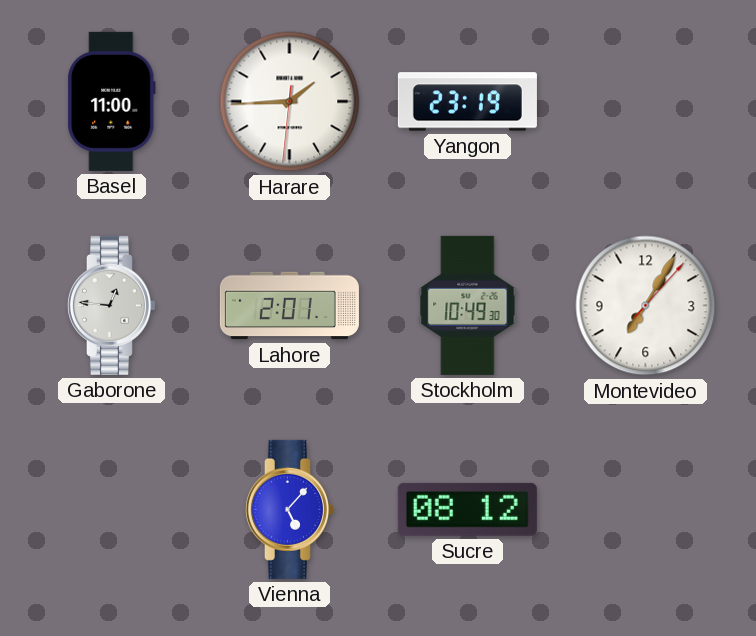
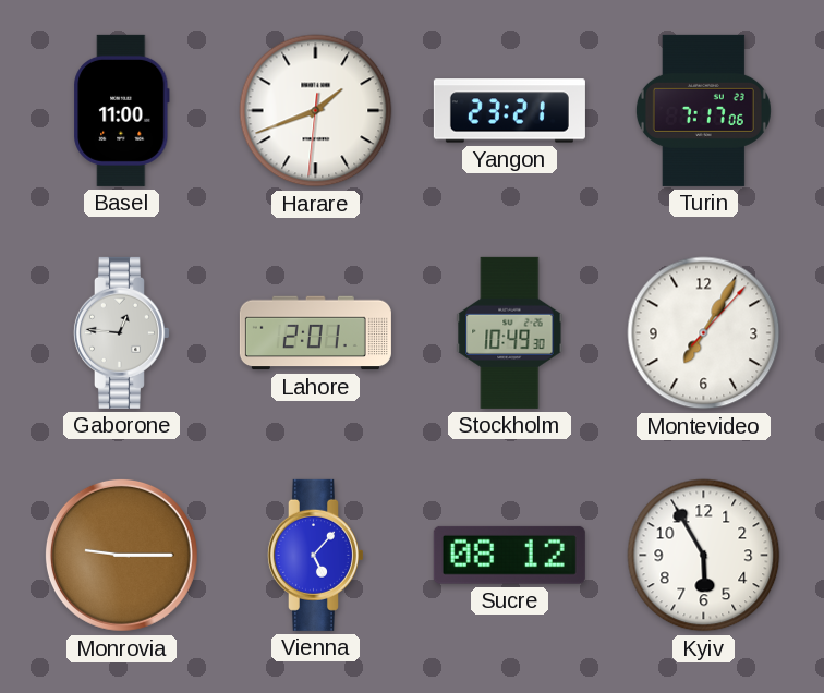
Harare: 1:44 -> 1:41 (316, 111)
Yangon: 23:19 -> 23:21 (509, 111)
Turin: none -> 7:17 (703, 110)
Monrovia: none -> 9:15 (121, 555)
Kyiv: none -> 5:55 (704, 556)
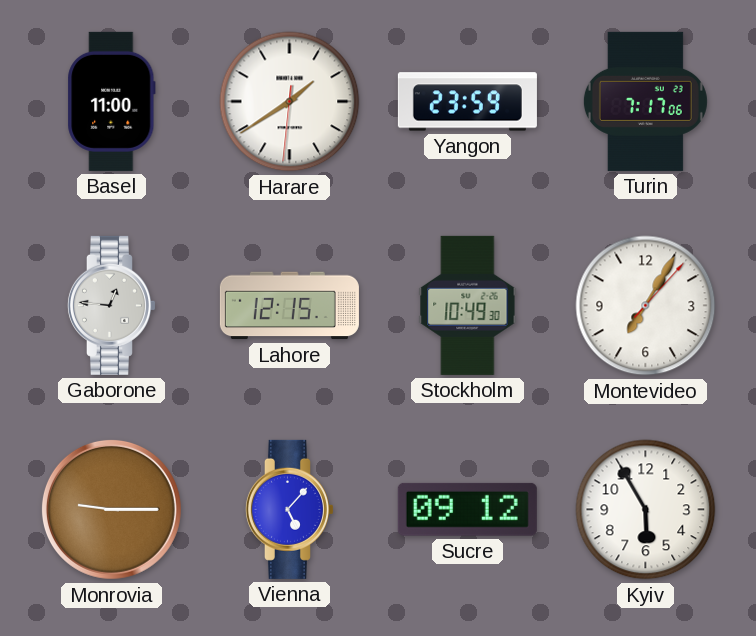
Harare: 1:41 -> 1:39 (290, 102)
Yangon: 23:21 -> 23:59 (467, 102)
Lahore: 2:01 -> 12:15 (289, 306)
Sucre: 08:12 -> 09:12 (467, 509)
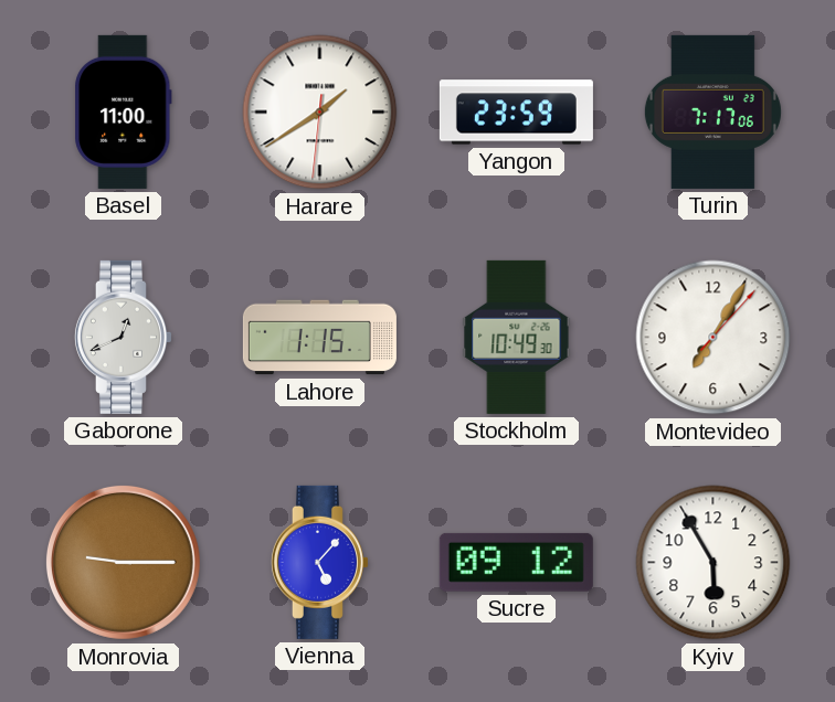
Gaborone: 12:46 -> 12:41 (123, 337)
Lahore: 12:15 -> 1:15 (319, 338)
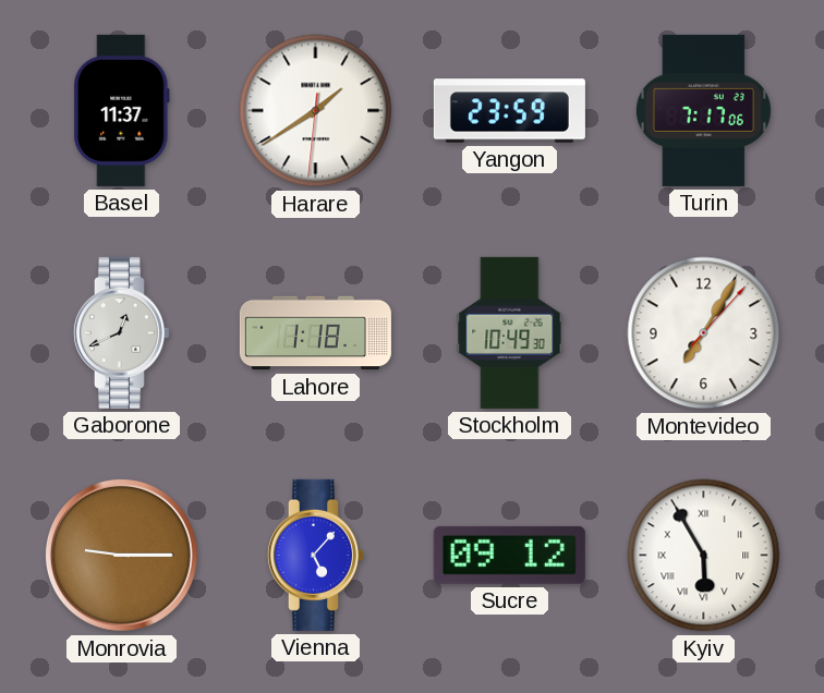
Basel: 11:00 -> 11:37 (122, 110)
Lahore: 1:15 -> 1:18 (315, 333)
Kyiv numerals: Arabic -> Roman (704, 556)
